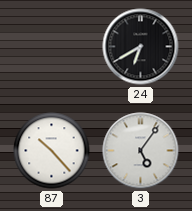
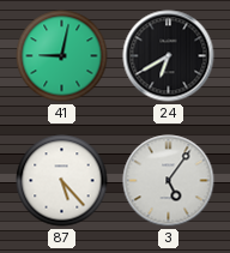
41: none -> 9:02 (62, 56)
87: 10:23 -> 5:23 (62, 181)
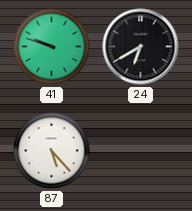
41: 9:02 -> 9:48 (52, 47)
3: 5:06 -> none (169, 181)
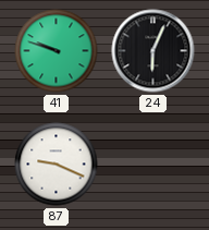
24: 6:40 -> 6:04 (153, 51)
87: 5:23 -> 9:19 (57, 165)
